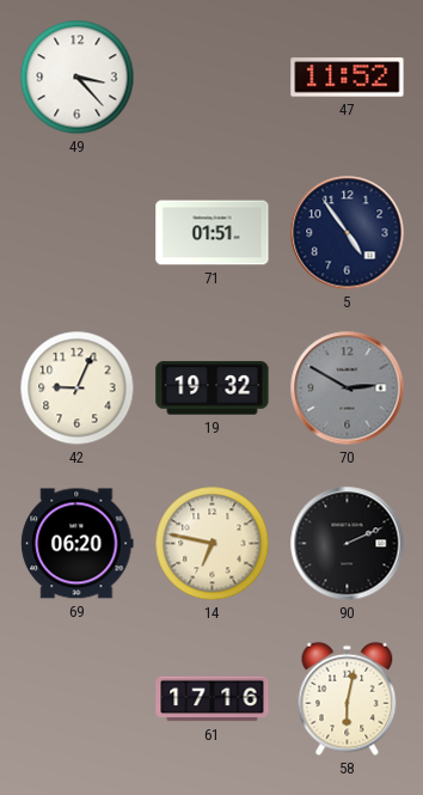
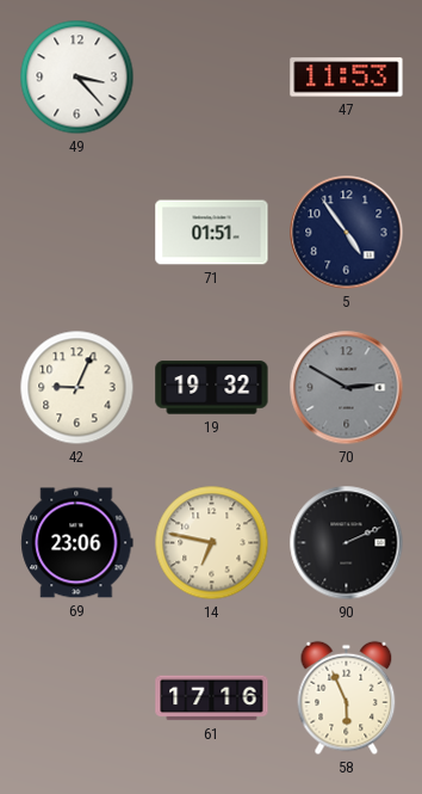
47: 11:52 -> 11:53 (347, 78)
69: 06:20 -> 23:06 (77, 543)
58: 6:02 -> 5:56 (347, 698)
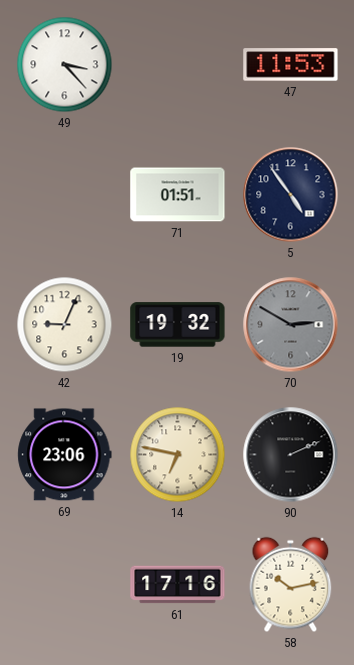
58: 5:56 -> 10:13 (291, 585)
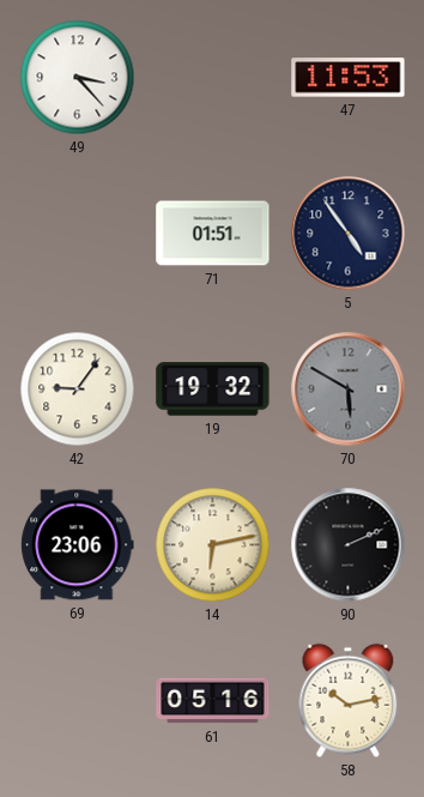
42: 9:04 -> 9:06 (78, 390)
70: 2:50 -> 5:50 (349, 390)
14: 6:47 -> 6:13 (213, 545)
61: 17:16 -> 05:16 (213, 701)
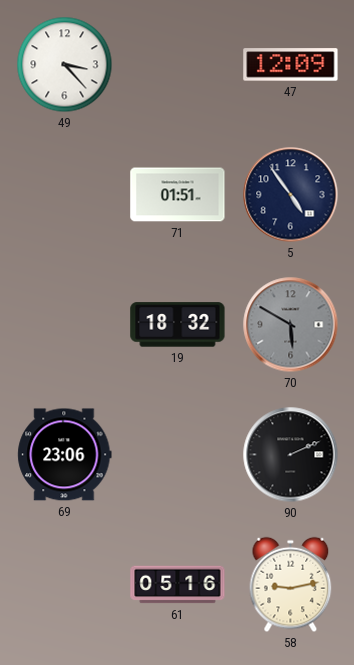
47: 11:53 -> 12:09 (291, 65)
42: 9:06 -> none (78, 390)
19: 19:32 -> 18:32 (178, 325)
14: 6:13 -> none (213, 545)
58: 10:13 -> 9:13 (291, 585)
